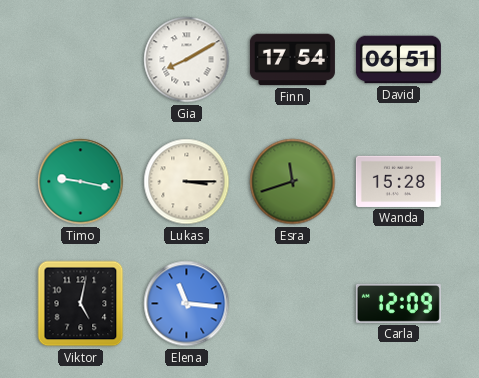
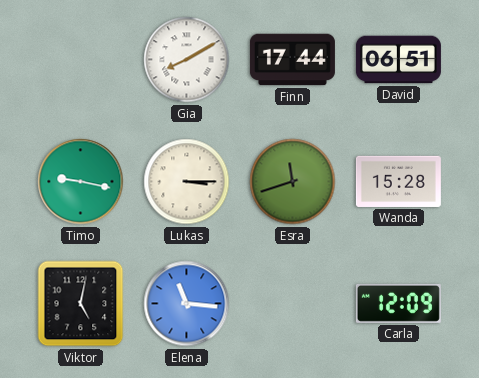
Finn: 17:54 -> 17:44 (292, 60)
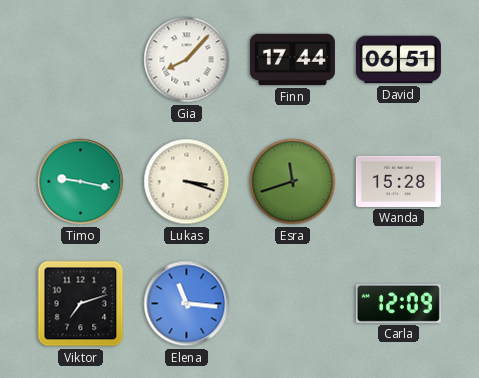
Gia: 8:10 -> 8:07 (187, 60)
Lukas: 3:15 -> 3:18 (187, 182)
Viktor: 5:02 -> 7:12 (81, 304)
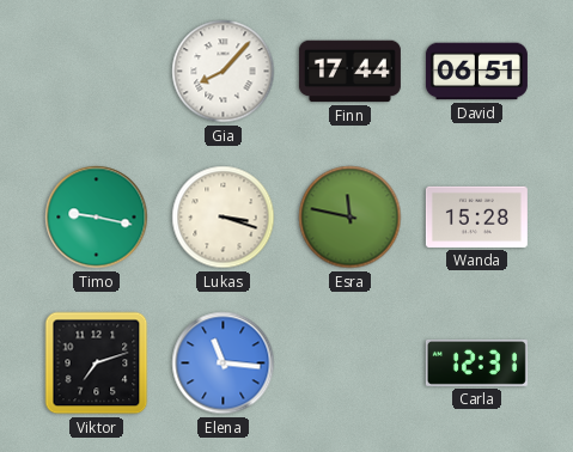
Esra: 11:42 -> 11:47 (350, 218)
Carla: 12:09 -> 12:31 (476, 362)
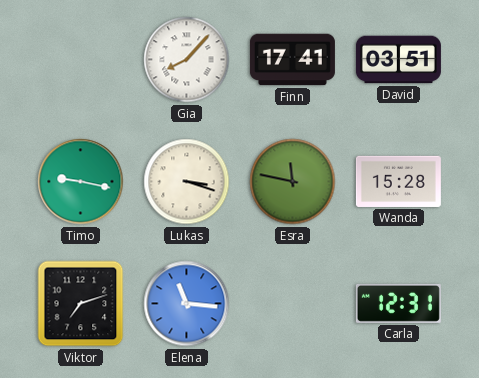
Finn: 17:44 -> 17:41 (292, 60)
David: 06:51 -> 03:51 (398, 60)
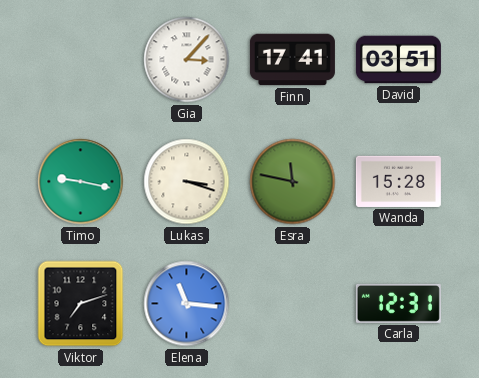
Gia: 8:07 -> 3:07 (187, 60)
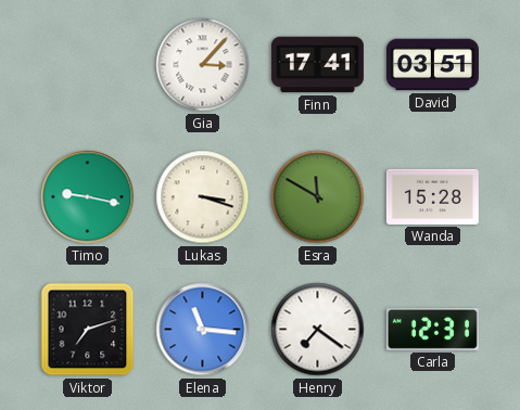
Esra: 11:47 -> 11:50 (318, 197)
Henry: none -> 7:21 (318, 330)
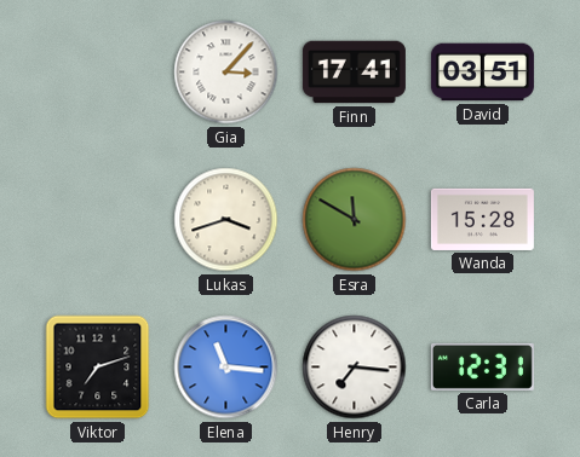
Timo: 9:17 -> none (88, 197)
Lukas: 3:18 -> 3:42 (226, 220)
Henry: 7:21 -> 7:16 (355, 368)
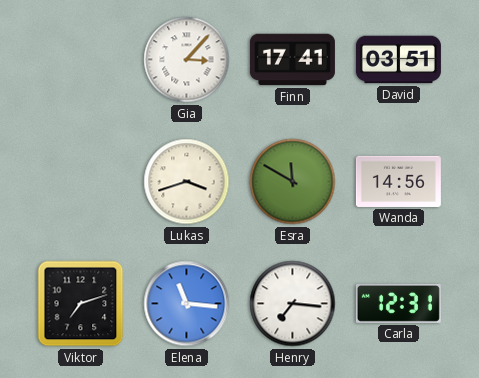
Wanda: 15:28 -> 14:56 (398, 181)
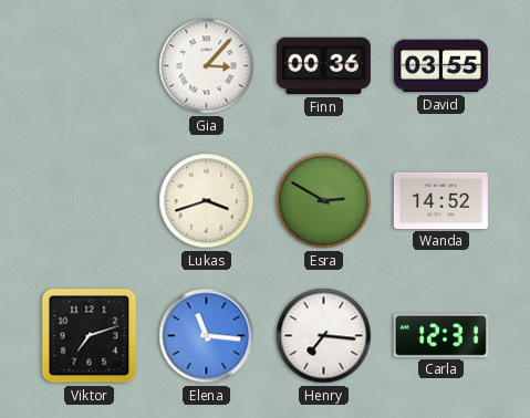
Finn: 17:41 -> 00:36 (323, 66)
David: 03:51 -> 03:55 (440, 66)
Esra: 11:50 -> 2:50 (324, 201)
Wanda: 14:56 -> 14:52 (440, 200)
